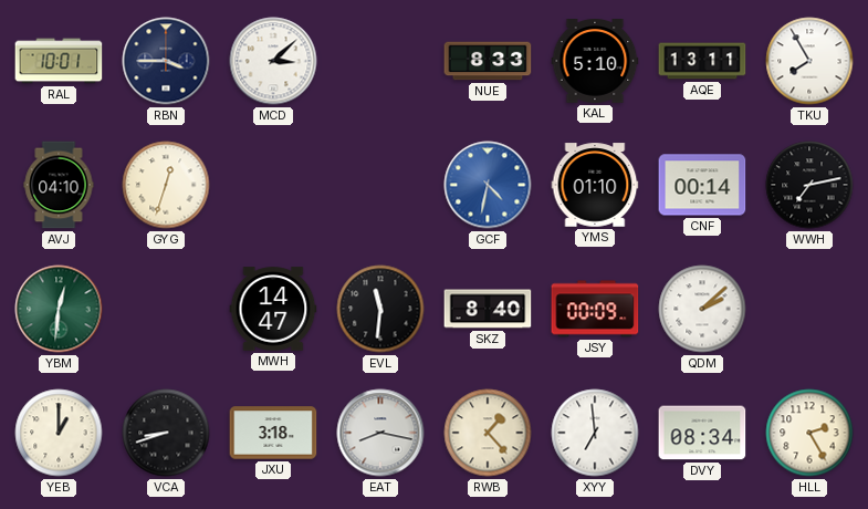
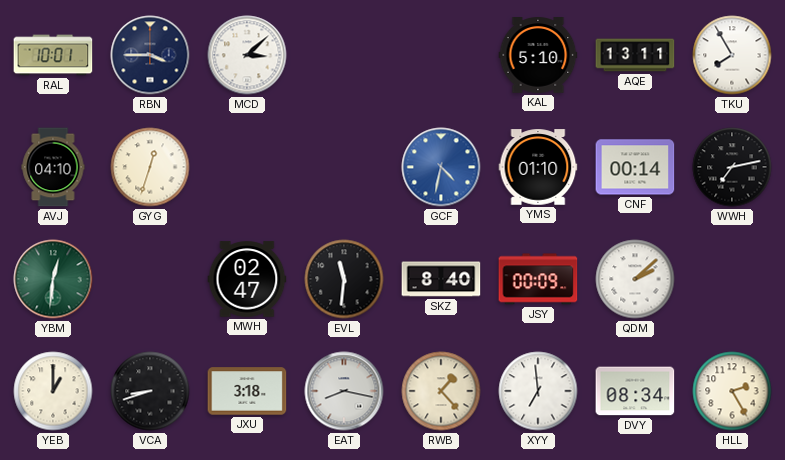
NUE: 8:33 -> none (488, 61)
MWH: 14:47 -> 02:47 (247, 279)
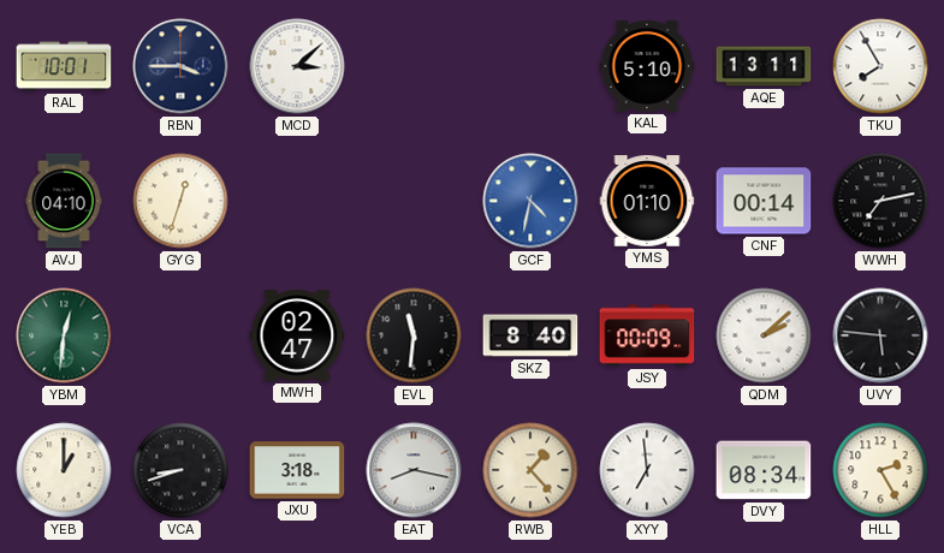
UVY: none -> 5:46 (880, 335)
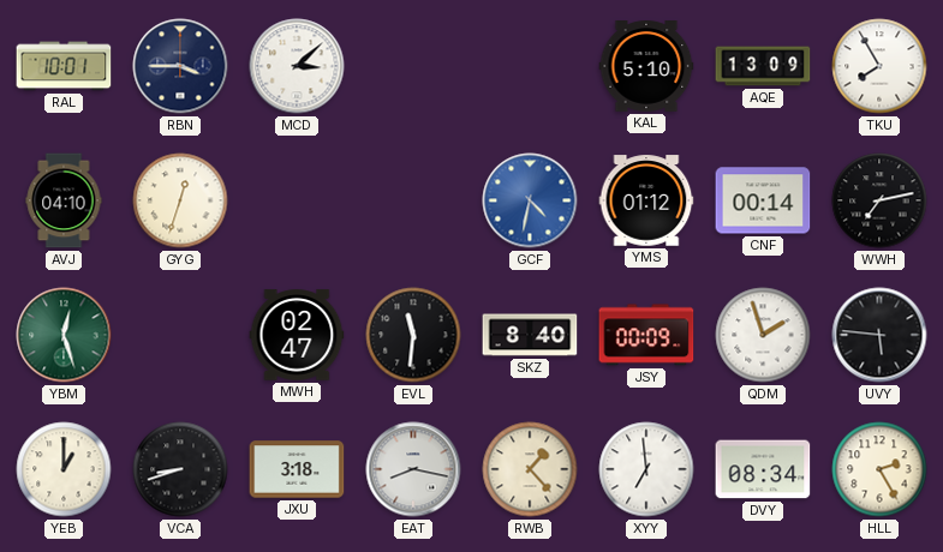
AQE: 13:11 -> 13:09 (763, 66)
YMS: 01:10 -> 01:12 (646, 200)
YBM: 12:31 -> 12:27 (64, 335)
QDM: 2:08 -> 1:57 (763, 335)
